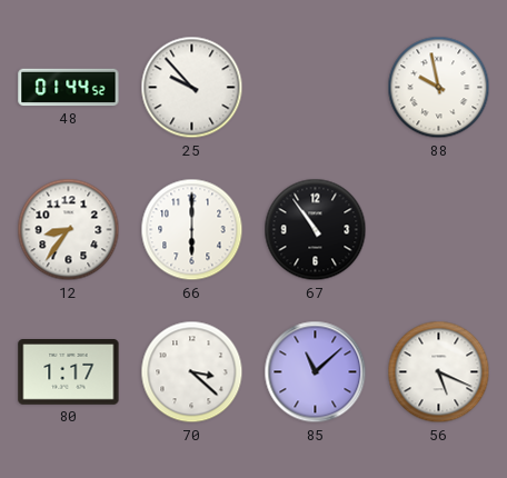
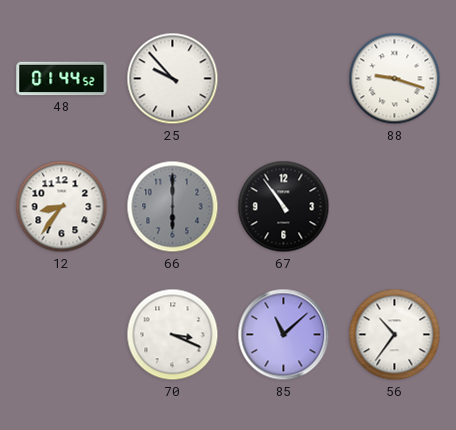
88: 9:58 -> 9:18 (395, 79)
66 dial: white -> grey (173, 207)
80: 1:17 -> none (69, 372)
70: 3:22 -> 3:19 (173, 335)
56: 5:19 -> 10:36 (395, 335)
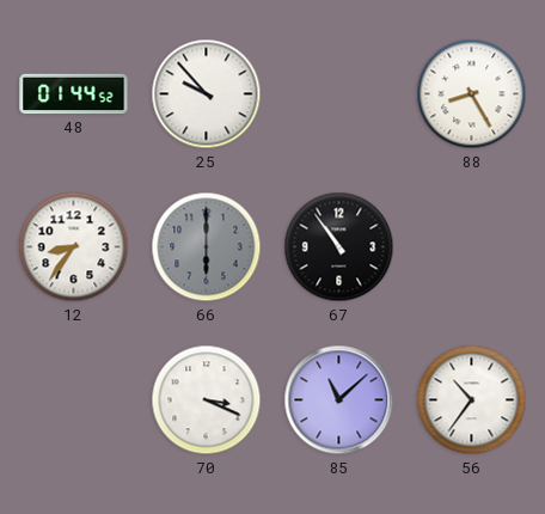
88: 9:18 -> 8:25 (472, 94)
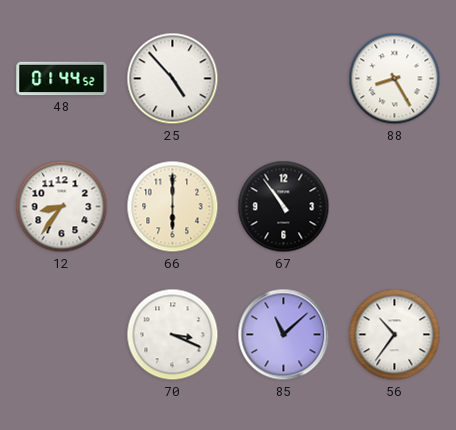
25: 9:53 -> 4:53 (173, 79)
66 dial: grey -> cream (173, 207)
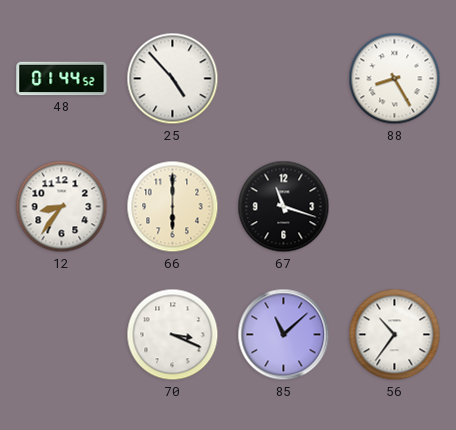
67: 10:54 -> 11:18 (284, 207)
